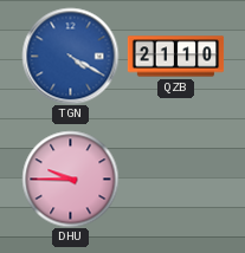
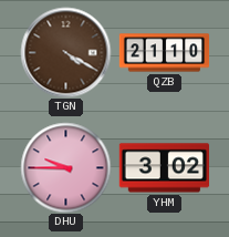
TGN dial: blue -> brown (65, 52)
YHM: none -> 3:02 (164, 168)
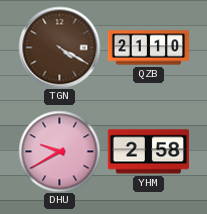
DHU: 9:45 -> 9:40 (59, 151)
YHM: 3:02 -> 2:58 (148, 152)
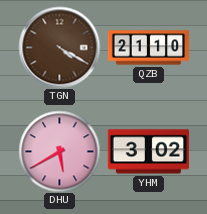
DHU: 9:40 -> 5:40 (59, 151)
YHM: 2:58 -> 3:02 (148, 152)
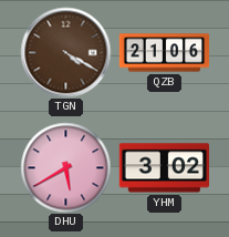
QZB: 21:10 -> 21:06 (164, 53)
